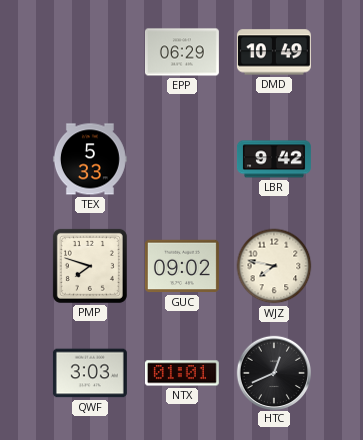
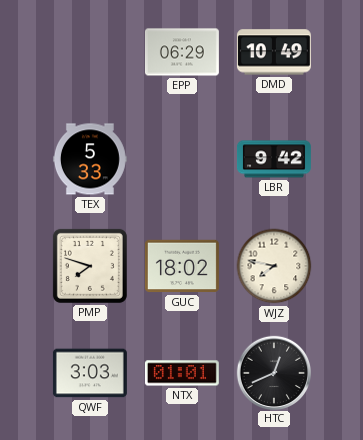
GUC: 09:02 -> 18:02 (182, 266)
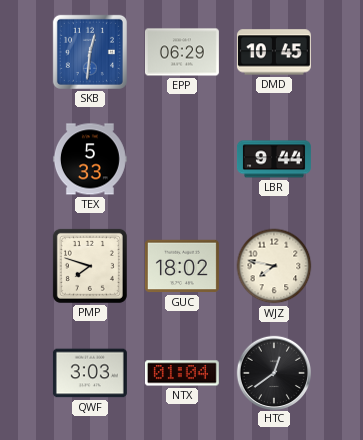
SKB: none -> 12:31 (90, 52)
DMD: 10:49 -> 10:45 (274, 52)
LBR: 9:42 -> 9:44 (274, 159)
NTX: 01:01 -> 01:04 (182, 373)
HTC: 12:41 -> 12:39 (273, 372)
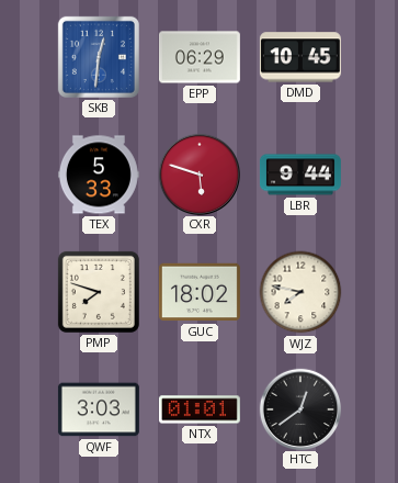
CXR: none -> 5:48 (198, 173)
NTX: 01:04 -> 01:01 (200, 409)
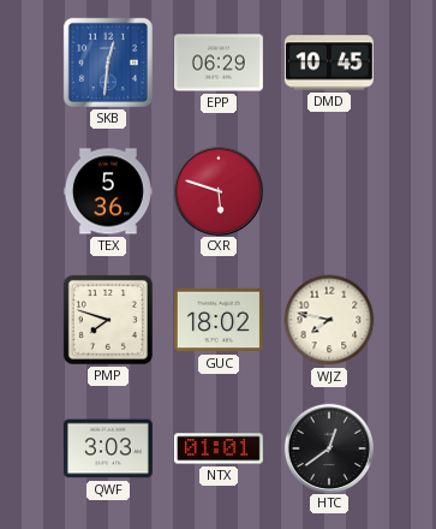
TEX: 5:33 -> 5:36 (108, 191)
LBR: 9:44 -> none (300, 175)
